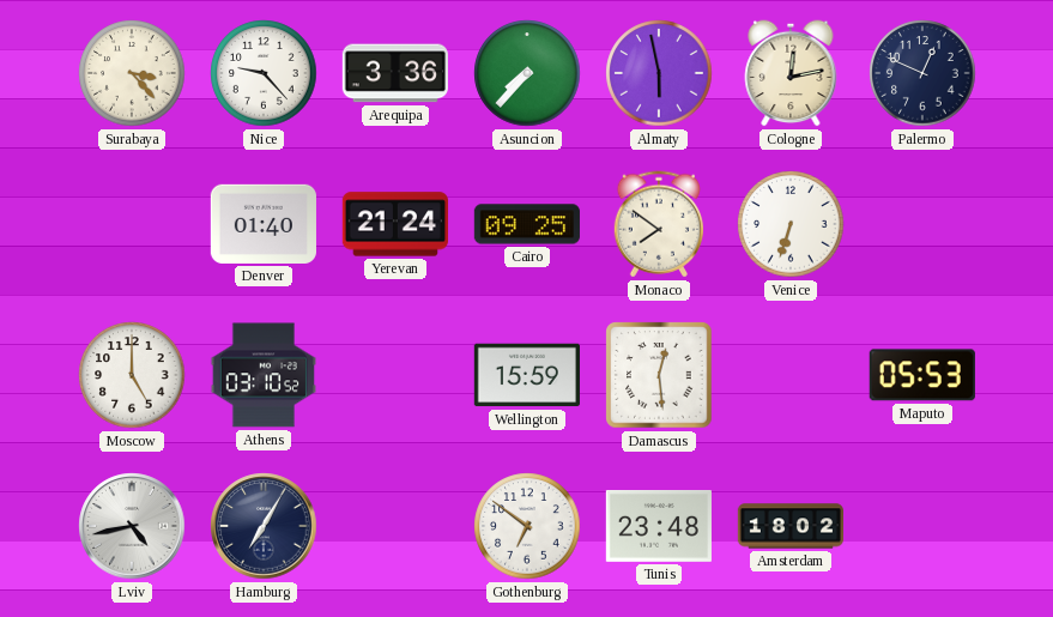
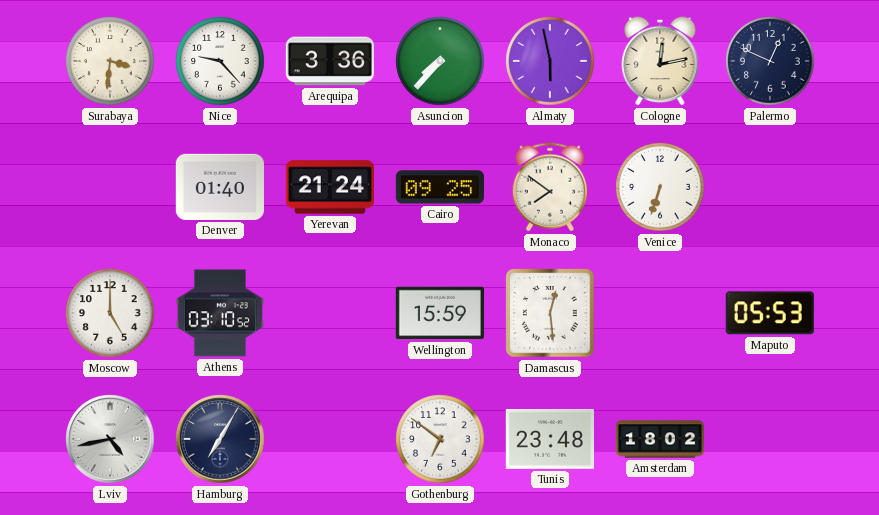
Surabaya: 3:23 -> 3:31 (110, 61)
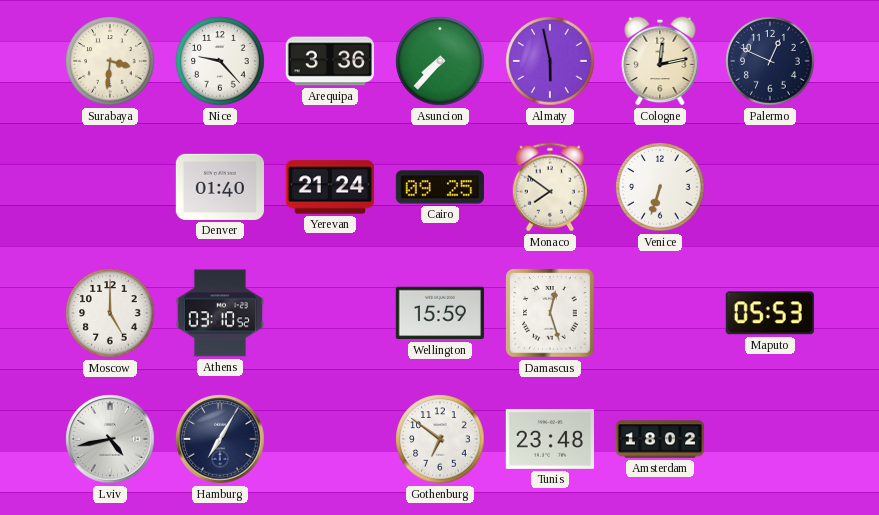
Damascus: 12:29 -> 12:27 (550, 313)
